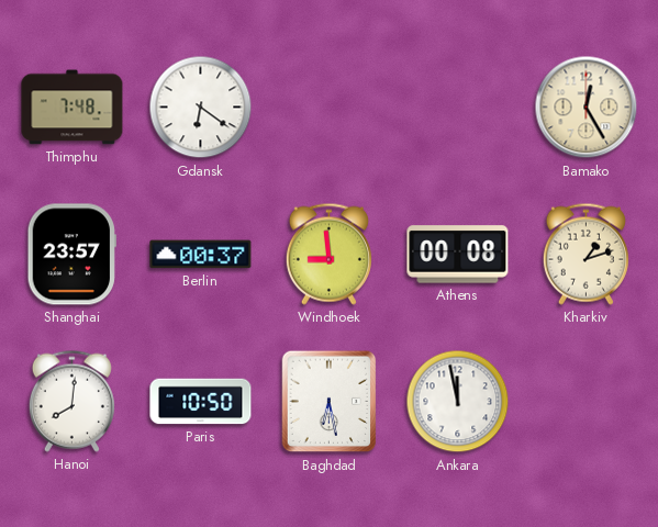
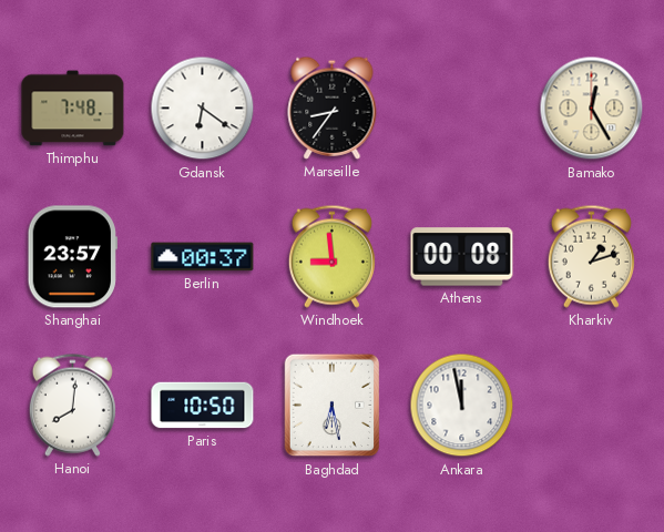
Marseille: none -> 8:36 (333, 108)
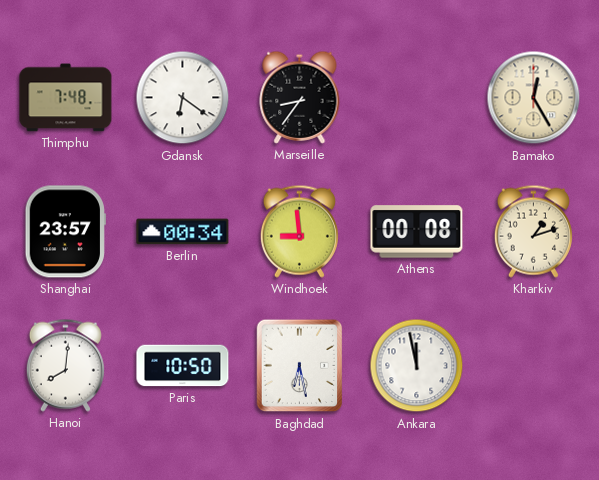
Berlin: 00:37 -> 00:34 (183, 232)
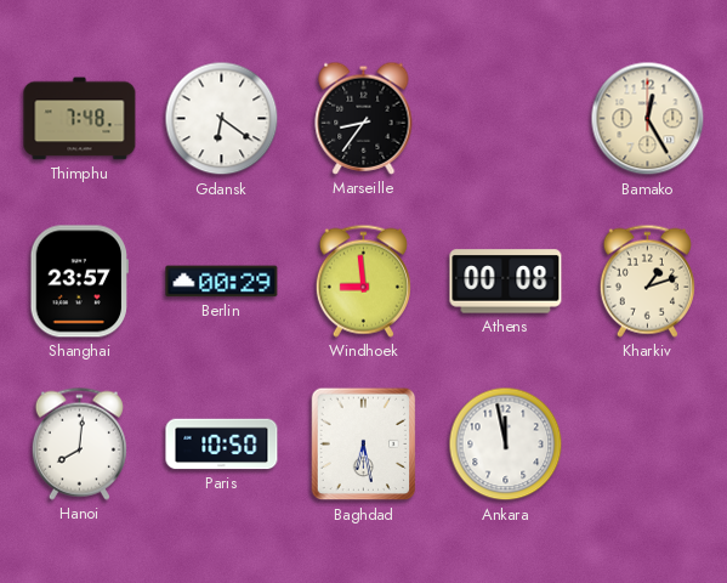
Berlin: 00:34 -> 00:29 (222, 282)
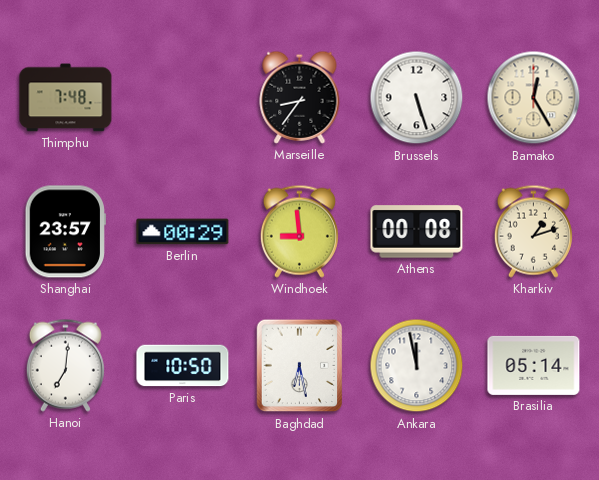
Gdansk: 6:21 -> none (222, 119)
Brussels: none -> 5:27 (417, 98)
Hanoi: 8:01 -> 7:01 (65, 365)
Brasilia: none -> 05:14 (534, 365)
